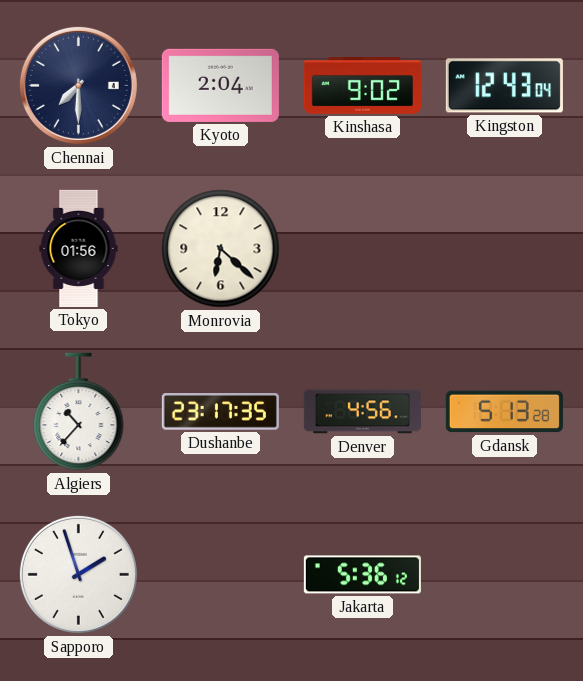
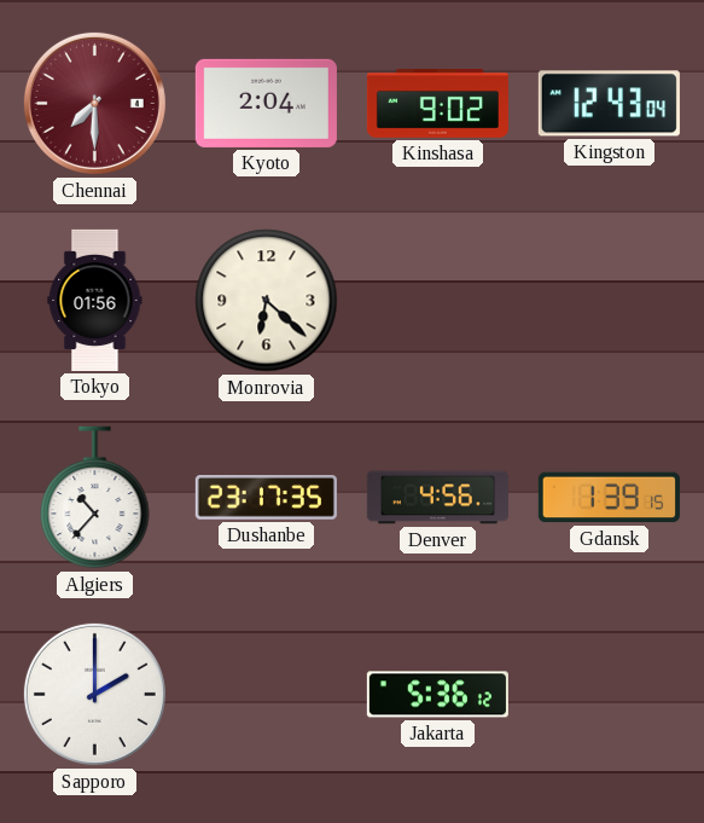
Chennai dial: navy -> burgundy (94, 103)
Gdansk: 5:13 -> 1:39 (609, 498)
Sapporo: 1:57 -> 2:00 (94, 694)
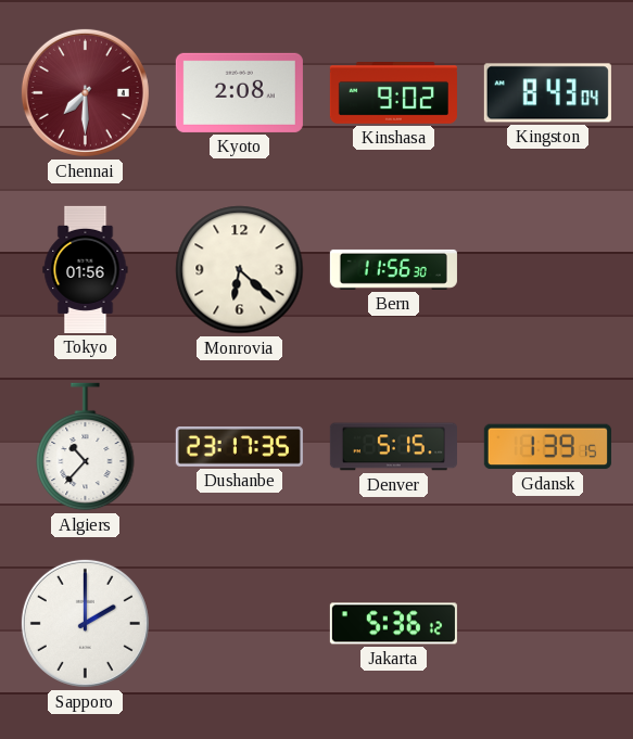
Kyoto: 2:04 -> 2:08 (239, 92)
Kingston: 12:43 -> 8:43 (547, 93)
Bern: none -> 11:56 (393, 269)
Denver: 4:56 -> 5:15 (393, 447)
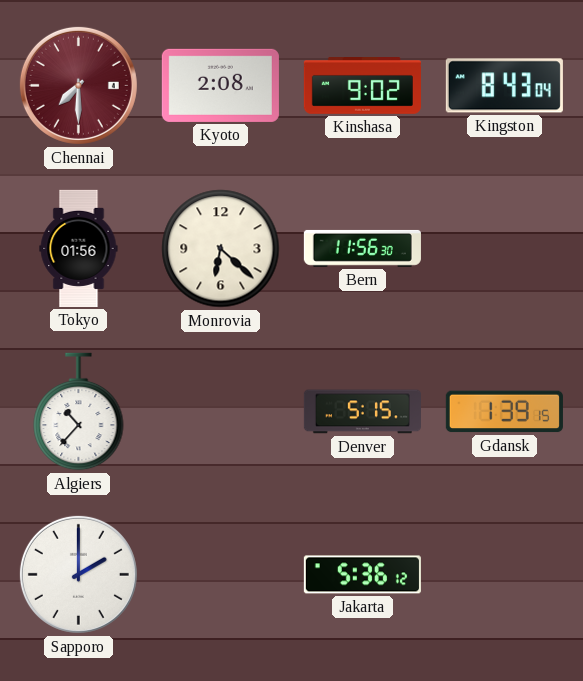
Dushanbe: 23:17 -> none (239, 447)
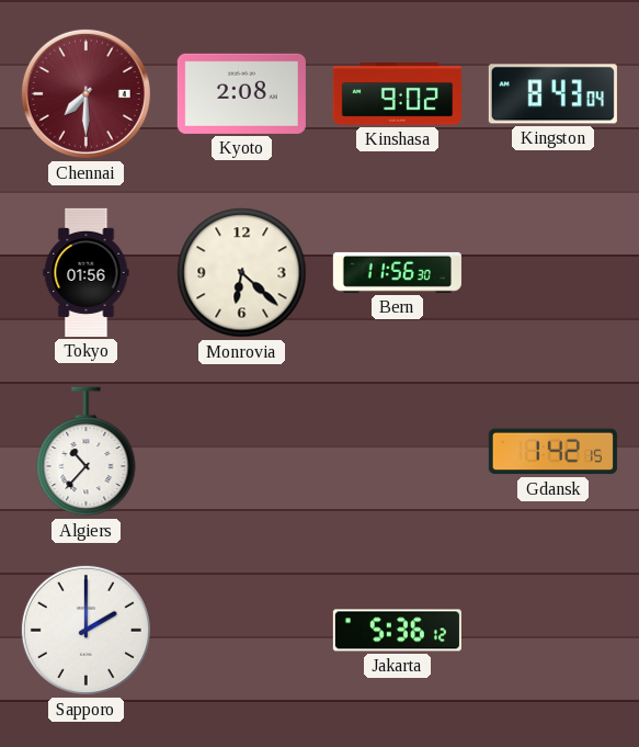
Denver: 5:15 -> none (362, 412)
Gdansk: 1:39 -> 1:42 (552, 452)
